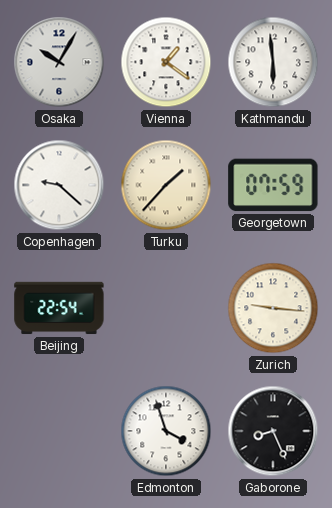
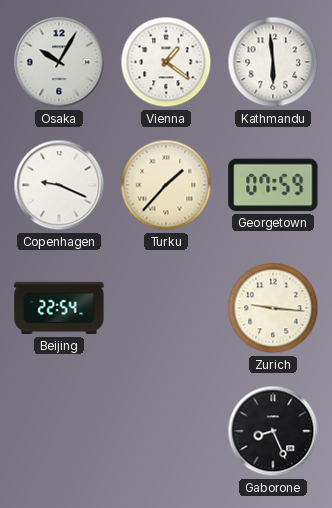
Copenhagen: 9:22 -> 9:19 (59, 185)
Edmonton: 3:57 -> none (166, 431)
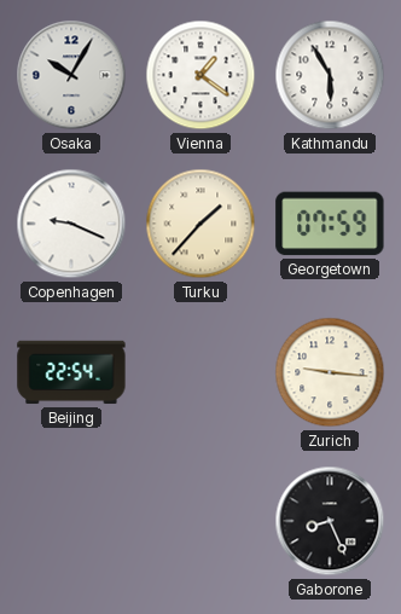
Kathmandu: 5:59 -> 5:55 (330, 75)
